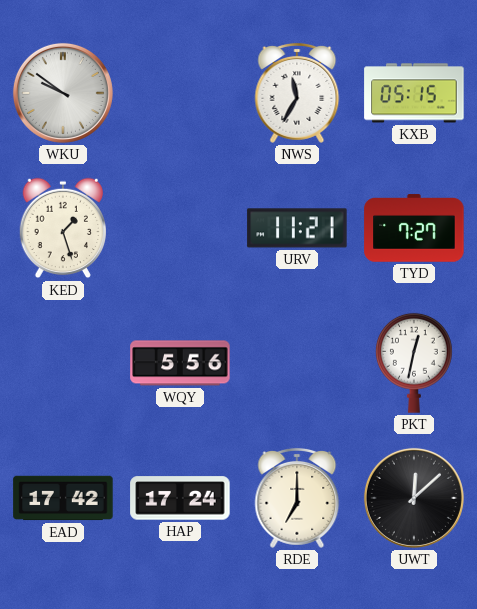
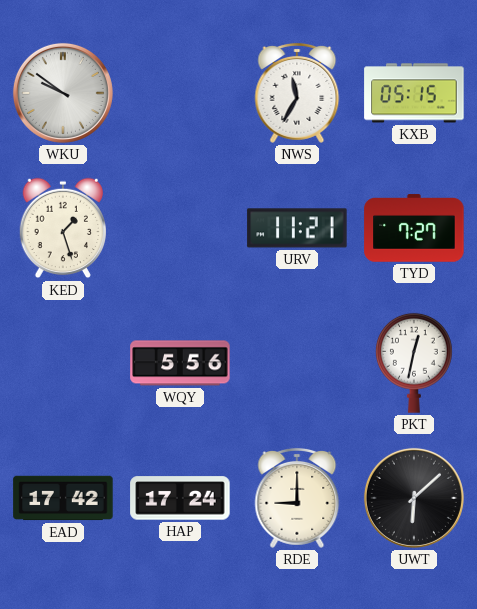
RDE: 7:00 -> 9:00 (297, 498)
UWT: 12:08 -> 6:08 (414, 498)
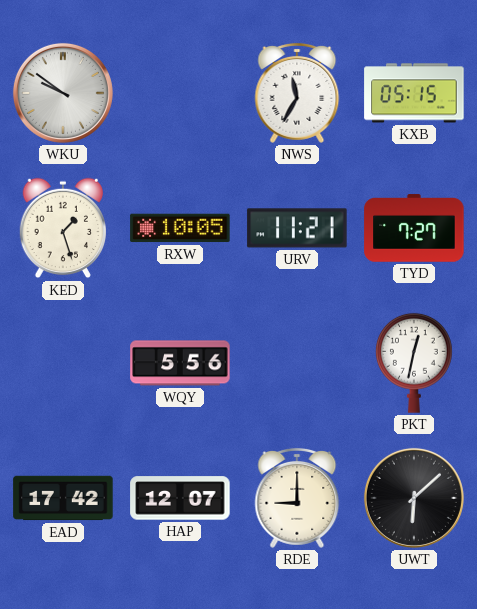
RXW: none -> 10:05 (180, 228)
HAP: 17:24 -> 12:07 (180, 498)
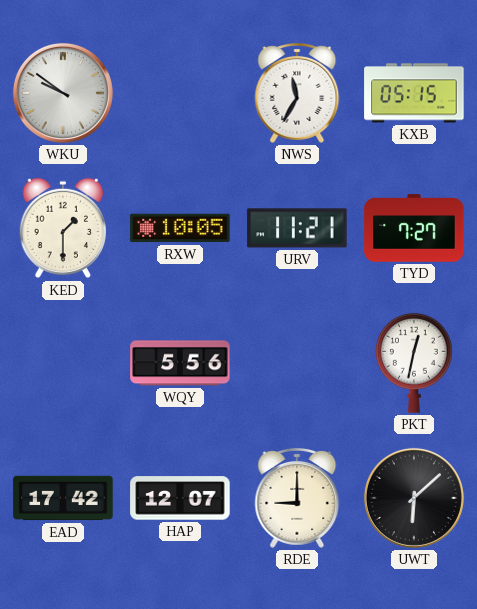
KED: 1:27 -> 1:30 (62, 228)
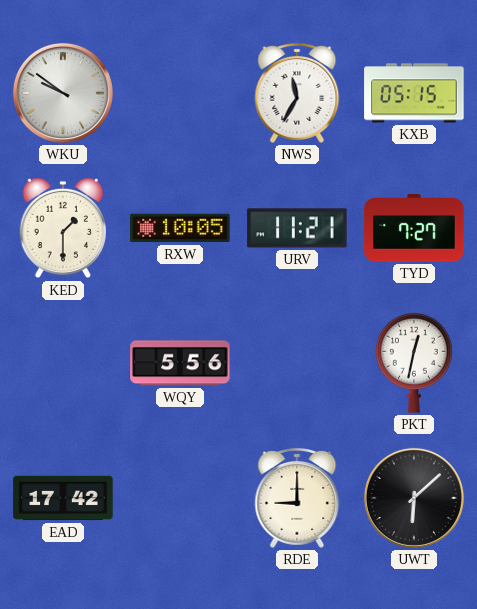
HAP: 12:07 -> none (180, 498)
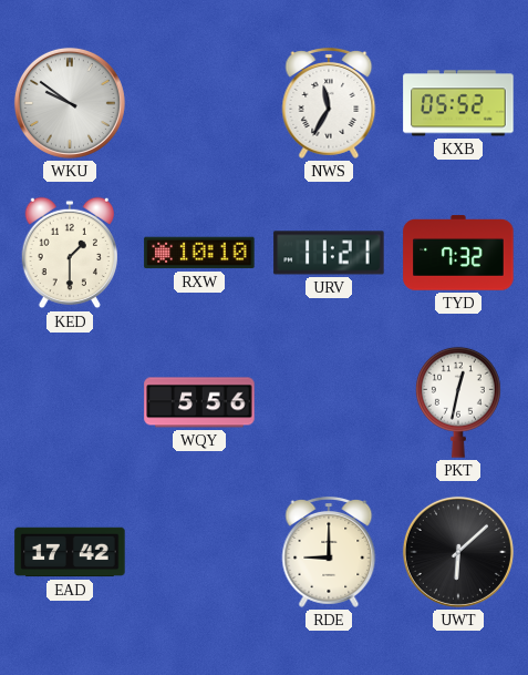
KXB: 05:15 -> 05:52 (458, 103)
RXW: 10:05 -> 10:10 (199, 253)
TYD: 7:27 -> 7:32 (458, 253)
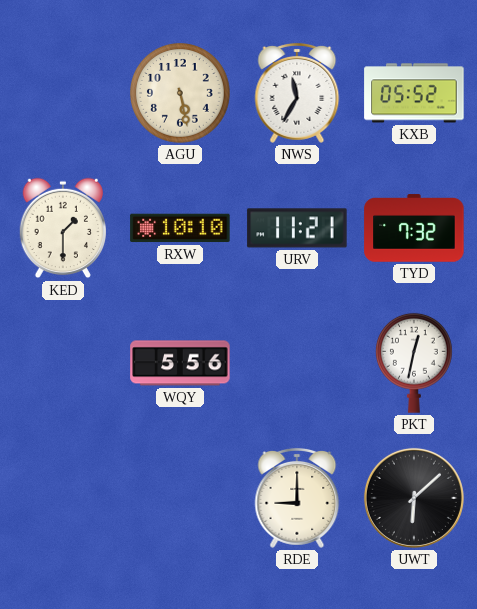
WKU: 9:51 -> none (70, 103)
AGU: none -> 5:28 (181, 94)
EAD: 17:42 -> none (70, 552)
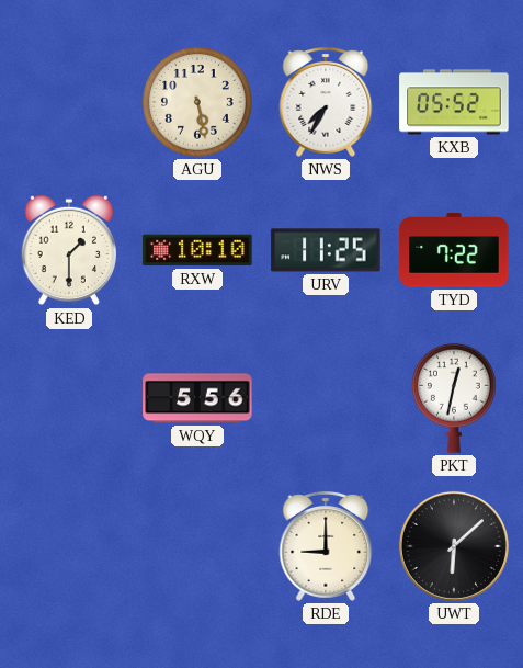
NWS: 11:35 -> 7:35 (326, 102)
URV: 11:21 -> 11:25 (326, 250)
TYD: 7:32 -> 7:22 (454, 250)
